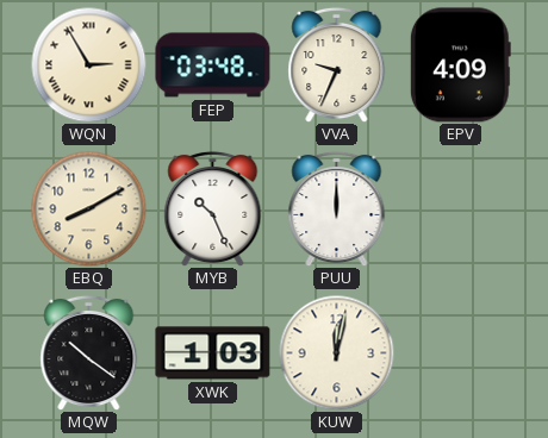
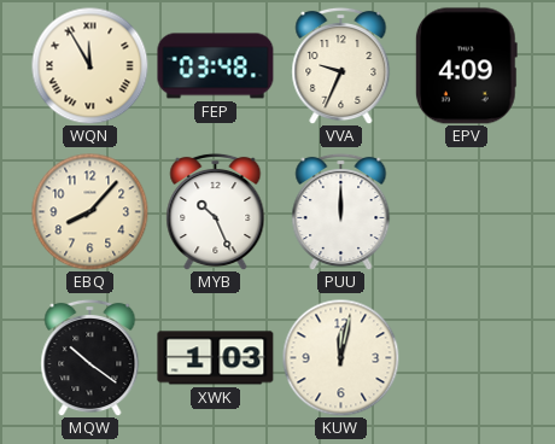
WQN: 2:55 -> 11:55 (89, 65)
EBQ: 8:10 -> 8:07 (89, 211)
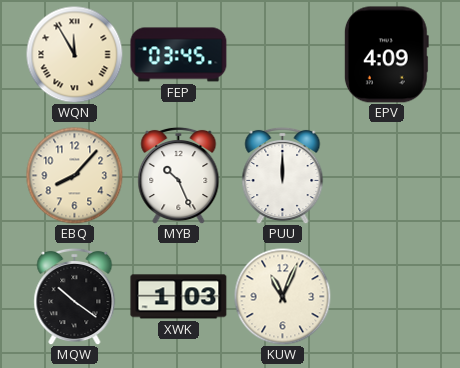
FEP: 03:48 -> 03:45 (179, 55)
VVA: 9:34 -> none (341, 65)
KUW: 12:02 -> 11:04 (282, 296)
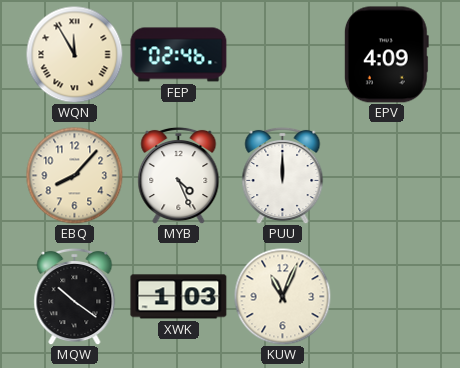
FEP: 03:45 -> 02:46 (179, 55)
MYB: 10:26 -> 4:26 (179, 175)
